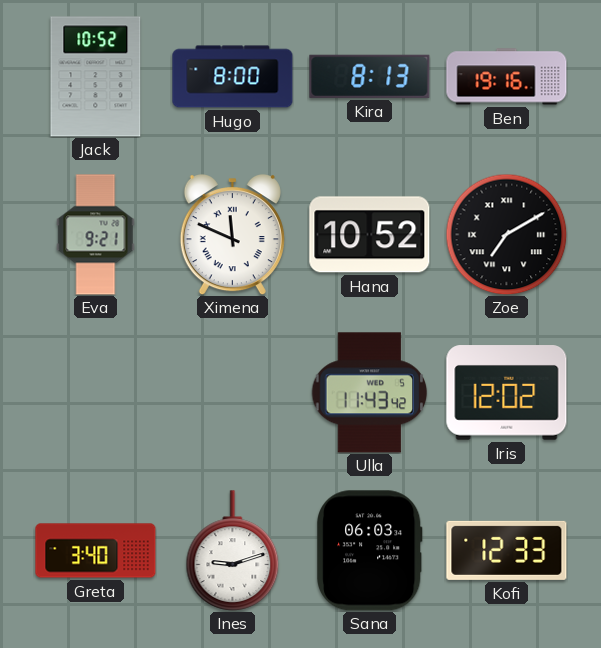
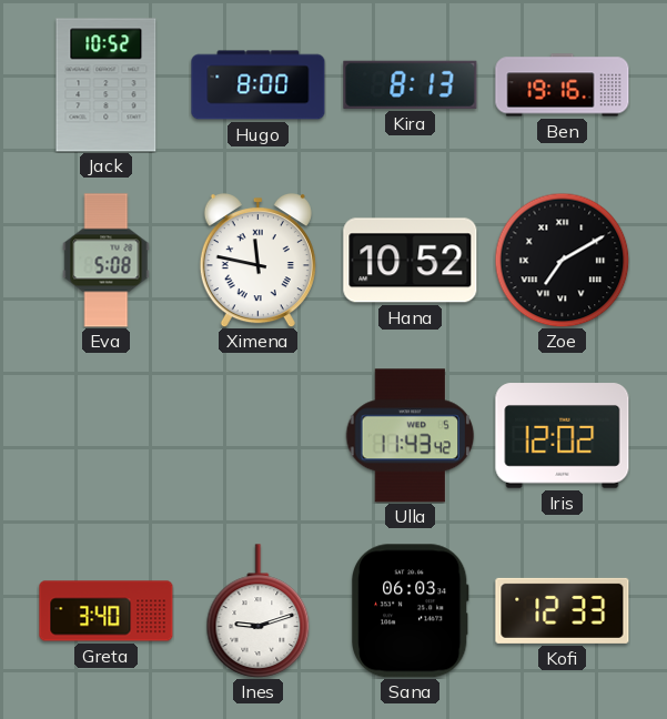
Eva: 9:21 -> 5:08 (107, 261)
Ximena: 11:49 -> 11:47 (257, 261)
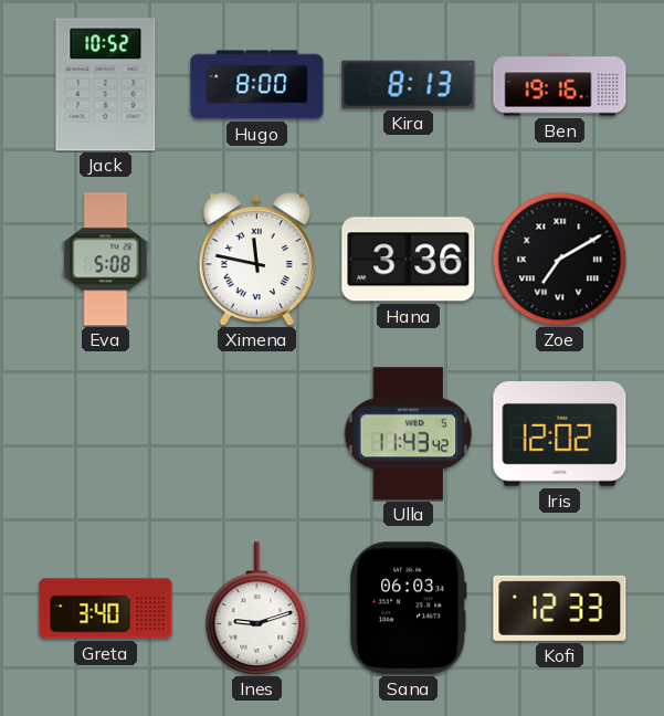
Hana: 10:52 -> 3:36 (409, 260)
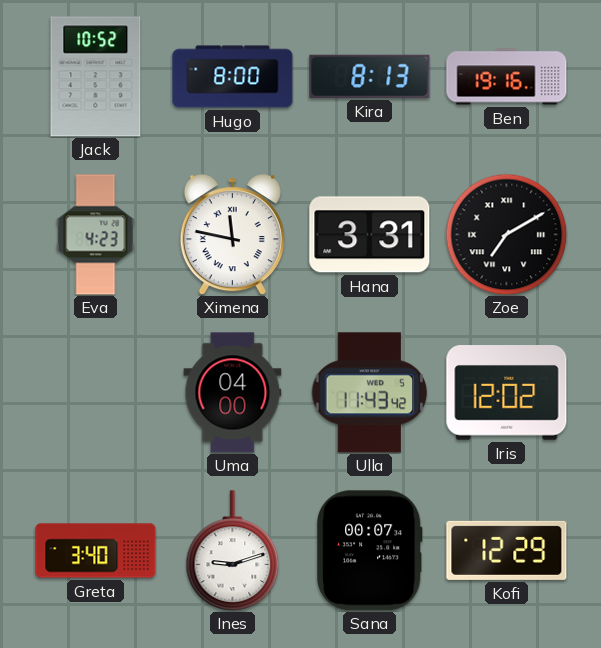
Eva: 5:08 -> 4:23 (96, 235)
Hana: 3:36 -> 3:31 (370, 235)
Uma: none -> 04:00 (233, 393)
Sana: 06:03 -> 00:07 (370, 551)
Kofi: 12:33 -> 12:29 (507, 550)
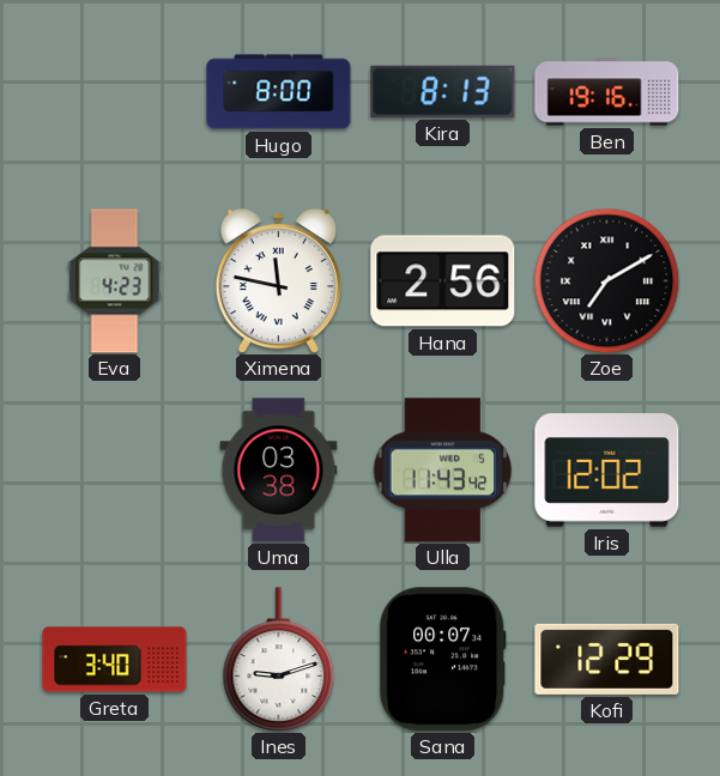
Jack: 10:52 -> none (96, 77)
Hana: 3:31 -> 2:56 (443, 281)
Uma: 04:00 -> 03:38 (279, 471)
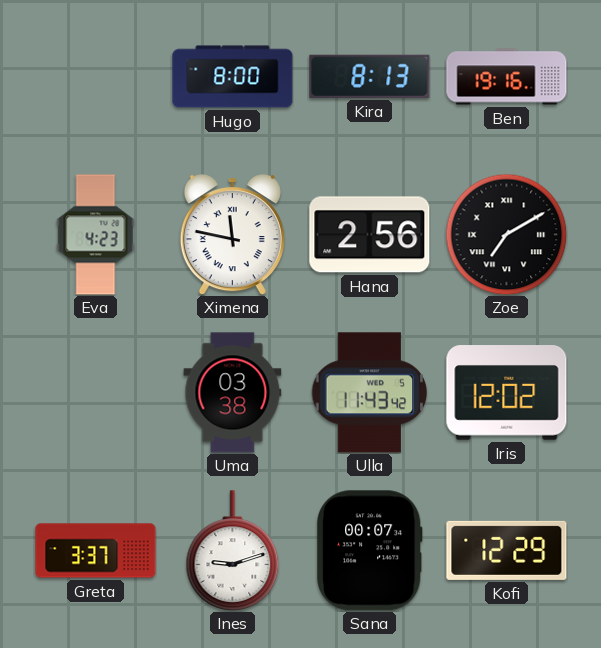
Greta: 3:40 -> 3:37 (96, 551)
